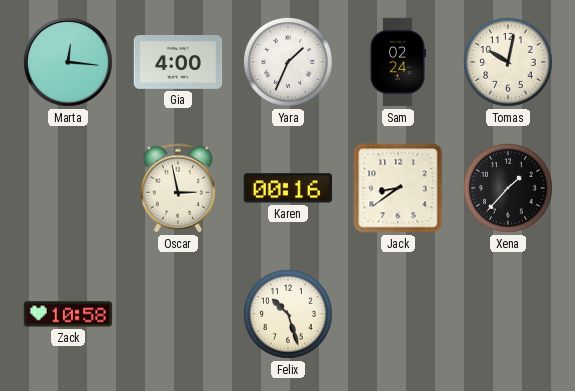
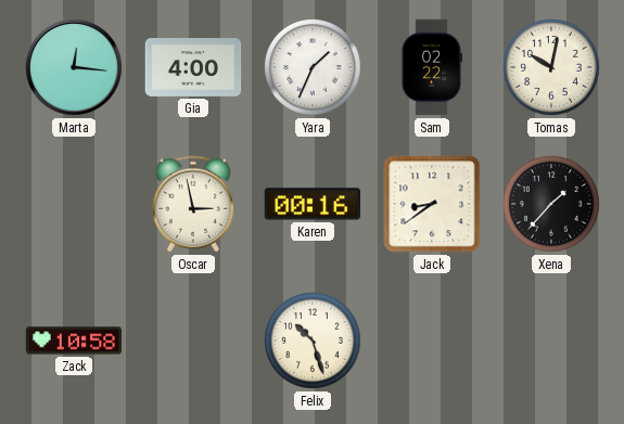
Sam: 02:24 -> 02:22 (431, 67)
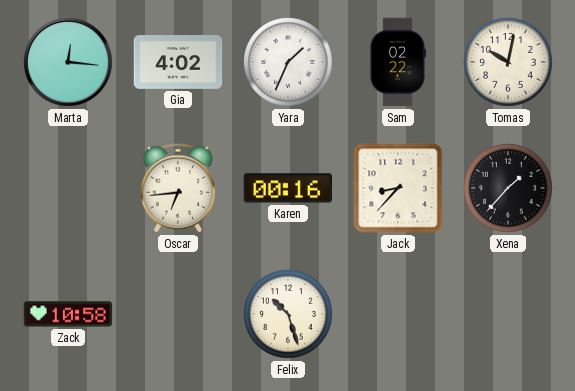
Gia: 4:00 -> 4:02 (178, 63)
Oscar: 2:58 -> 6:44 (178, 188)
Jack: 8:39 -> 8:37 (398, 188)
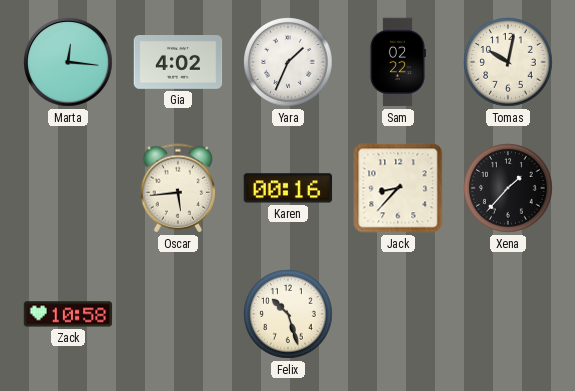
Oscar: 6:44 -> 5:44 (178, 188)
